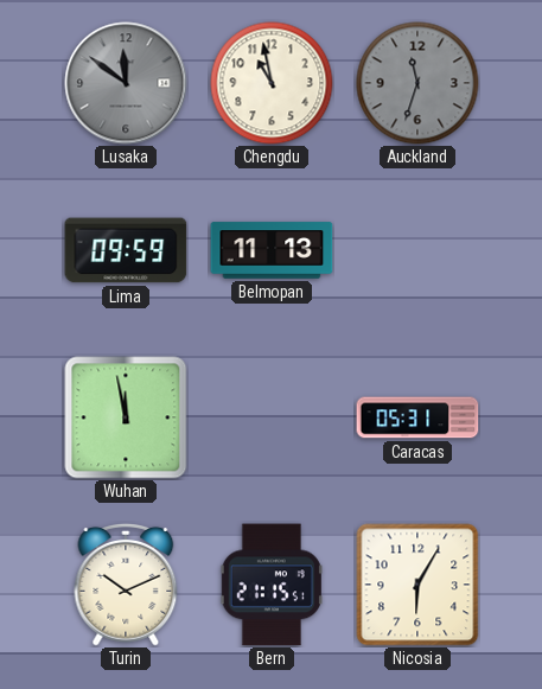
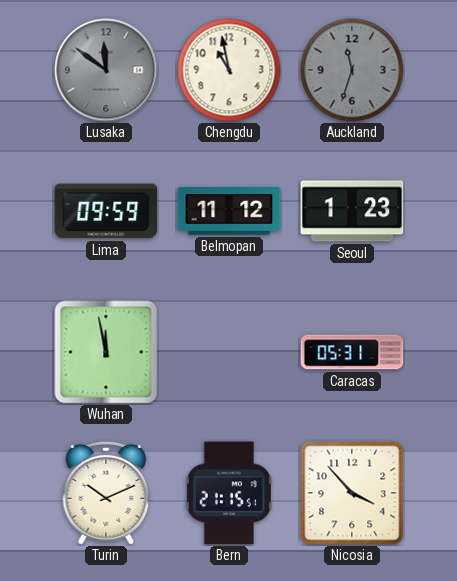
Belmopan: 11:13 -> 11:12 (229, 211)
Seoul: none -> 1:23 (352, 211)
Nicosia: 6:05 -> 3:53 (352, 493)
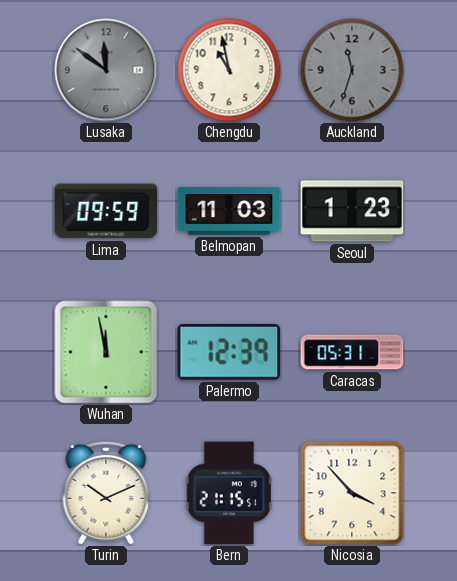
Belmopan: 11:12 -> 11:03 (229, 211)
Palermo: none -> 12:39 (229, 352)
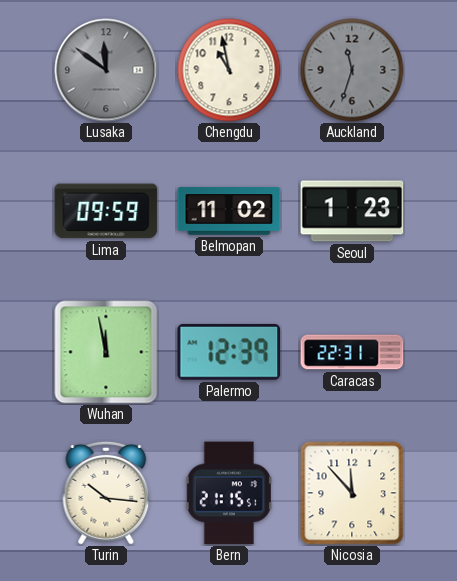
Belmopan: 11:03 -> 11:02 (229, 211)
Caracas: 05:31 -> 22:31 (352, 352)
Turin: 10:11 -> 10:16 (106, 493)
Nicosia: 3:53 -> 11:53 (352, 493)
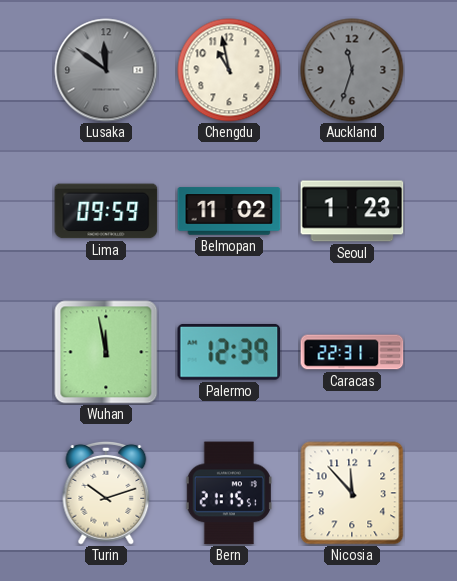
Turin: 10:16 -> 10:12 (106, 493)
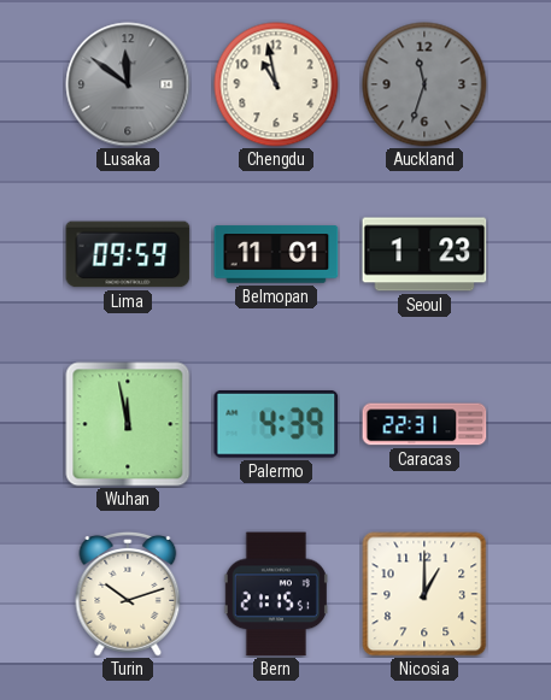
Belmopan: 11:02 -> 11:01 (276, 254)
Palermo: 12:39 -> 4:39 (276, 424)
Nicosia: 11:53 -> 1:00 (424, 594)
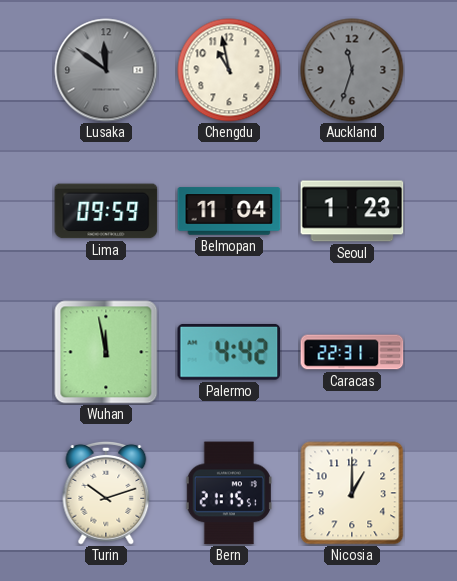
Belmopan: 11:01 -> 11:04 (229, 211)
Palermo: 4:39 -> 4:42 (229, 352)
